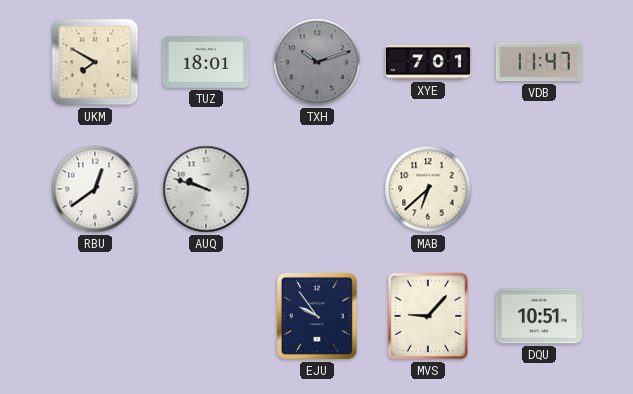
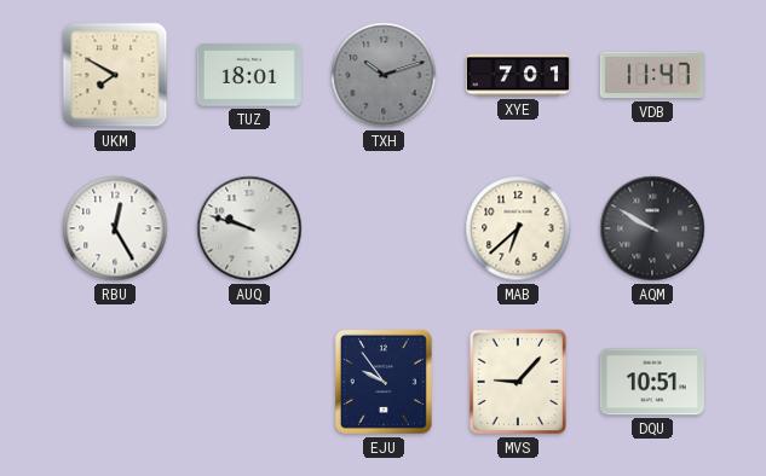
RBU: 12:39 -> 12:25 (115, 228)
AQM: none -> 9:50 (652, 228)
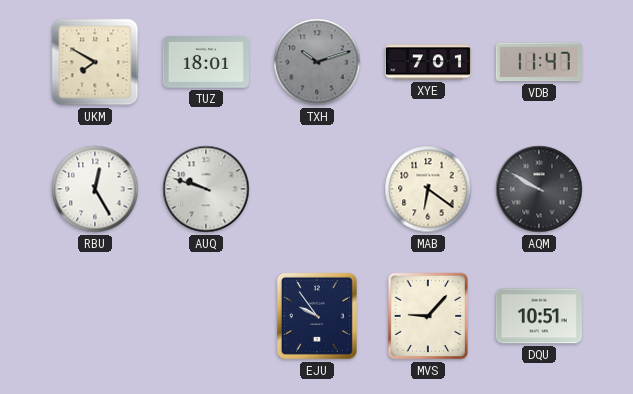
MAB: 6:38 -> 6:21 (428, 189)
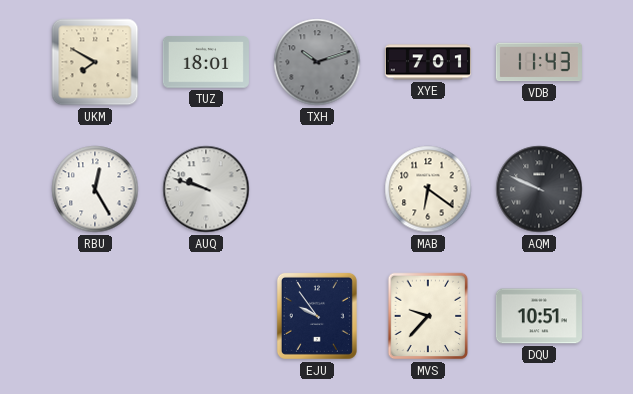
VDB: 11:47 -> 11:43 (539, 62)
AQM: 9:50 -> 9:49 (539, 189)
MVS: 9:07 -> 9:37 (428, 316)
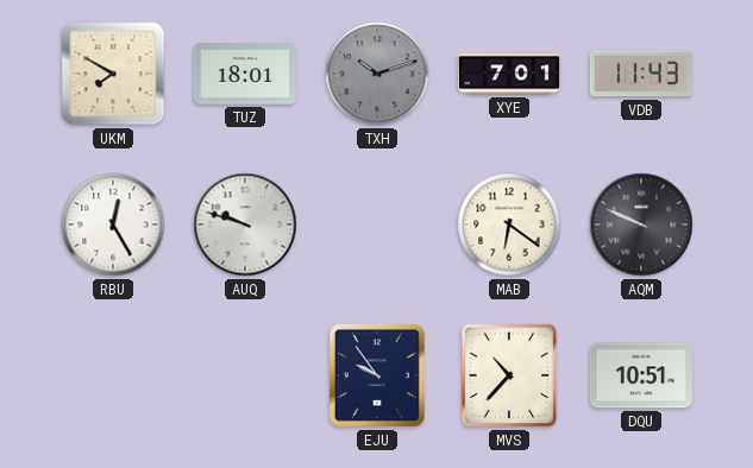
MVS: 9:37 -> 10:37 (509, 375)
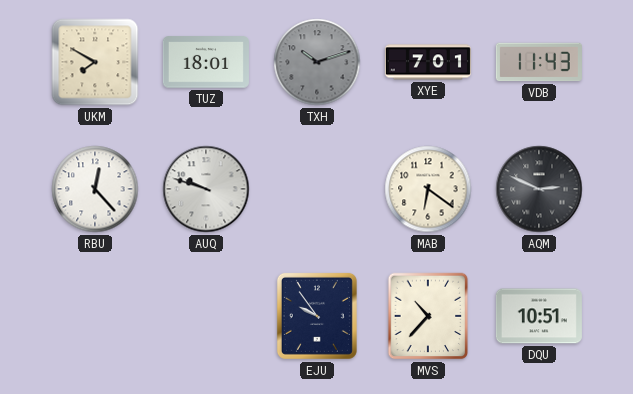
RBU: 12:25 -> 12:23 (95, 189)
AQM: 9:49 -> 2:49 (539, 189)
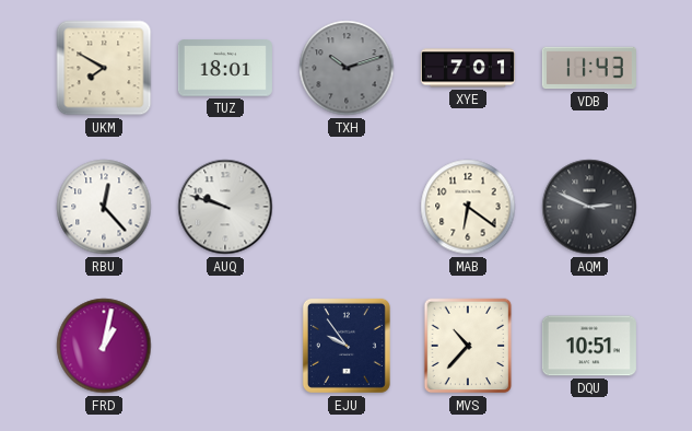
FRD: none -> 1:02 (104, 346)
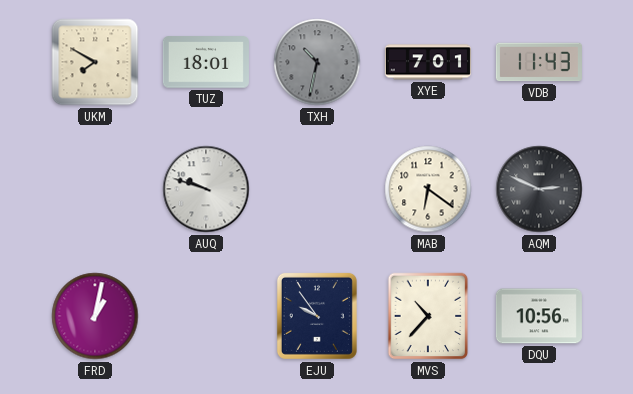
TXH: 10:12 -> 10:32 (317, 62)
RBU: 12:23 -> none (104, 207)
DQU: 10:51 -> 10:56 (539, 316)
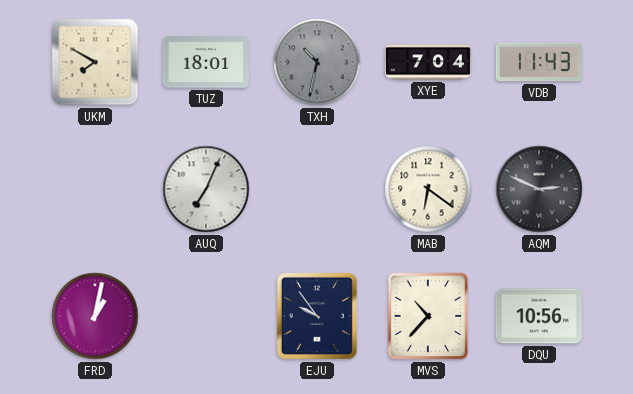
XYE: 7:01 -> 7:04 (428, 62)
AUQ: 9:48 -> 7:04 (206, 189)
